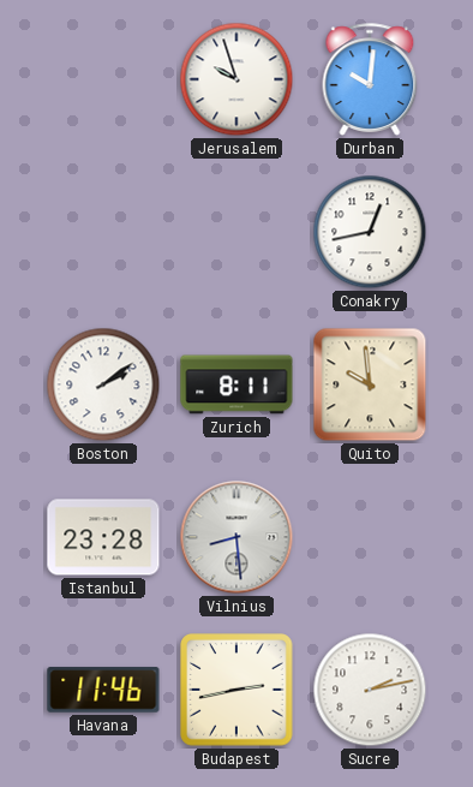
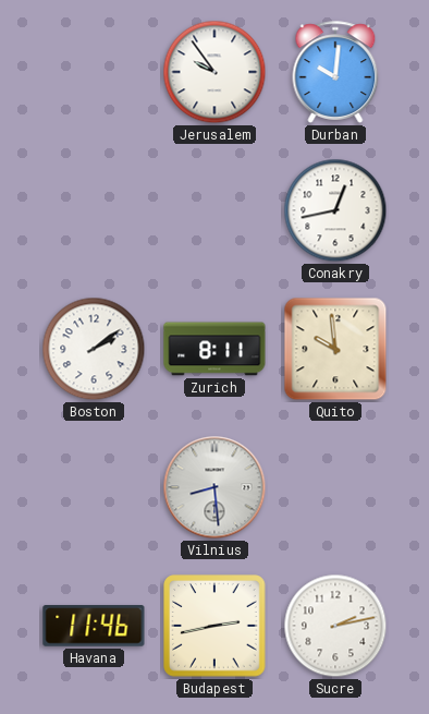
Jerusalem: 9:57 -> 9:54 (214, 72)
Istanbul: 23:28 -> none (103, 537)
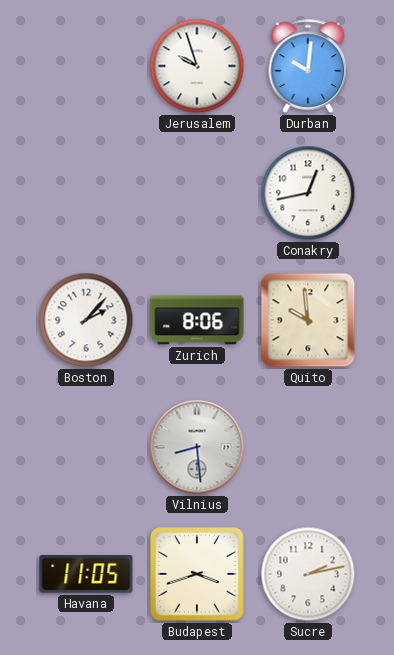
Jerusalem: 9:54 -> 9:57 (197, 66)
Boston: 2:09 -> 2:07 (86, 320)
Zurich: 8:11 -> 8:06 (197, 320)
Havana: 11:46 -> 11:05 (86, 574)
Budapest: 2:43 -> 3:42 (197, 574)
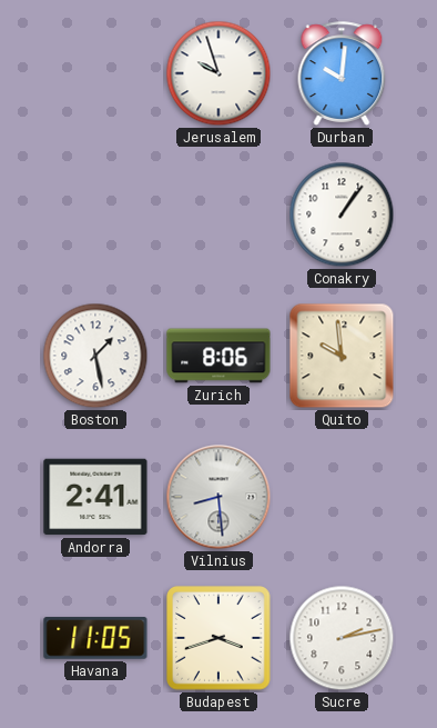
Conakry: 12:43 -> 1:06 (342, 215)
Boston: 2:07 -> 1:28 (95, 356)
Andorra: none -> 2:41 (95, 497)
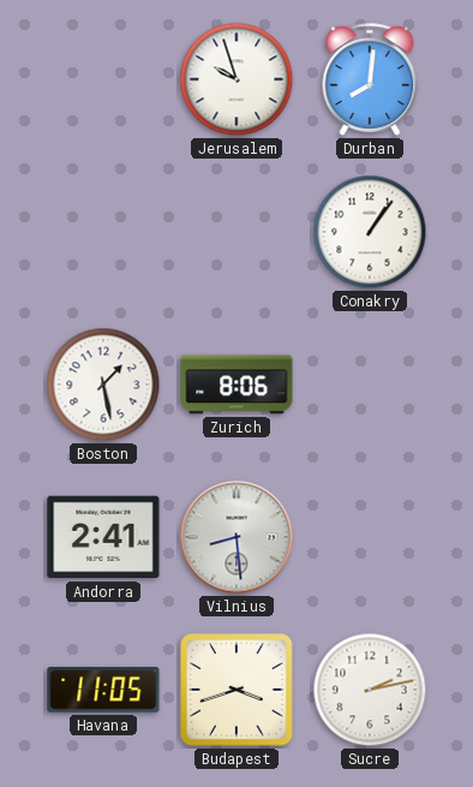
Durban: 10:01 -> 8:01 (370, 79)
Quito: 9:59 -> none (342, 356)
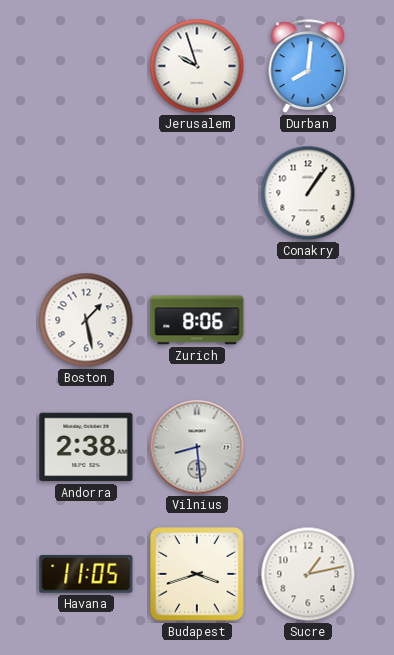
Andorra: 2:41 -> 2:38 (86, 447)
Sucre: 2:13 -> 1:13 (308, 574)
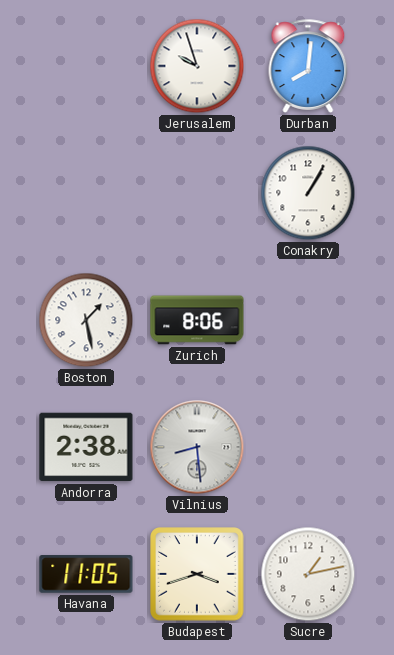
Conakry: 1:06 -> 1:05 (308, 193)
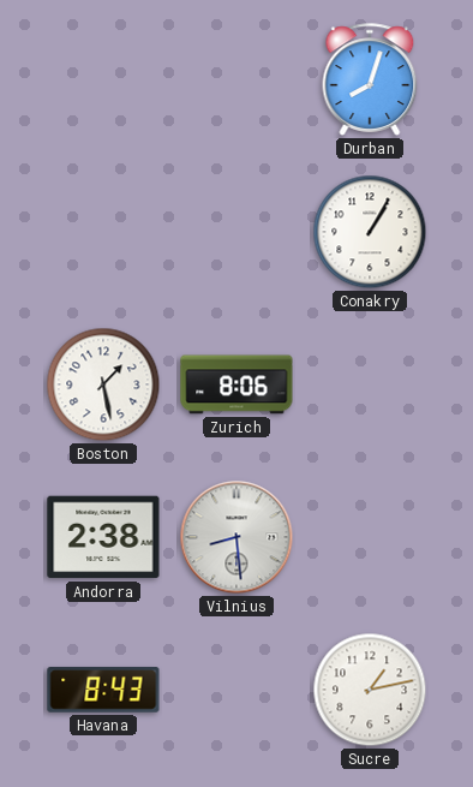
Jerusalem: 9:57 -> none (197, 66)
Durban: 8:01 -> 8:03 (370, 79)
Havana: 11:05 -> 8:43 (103, 690)
Budapest: 3:42 -> none (197, 574)
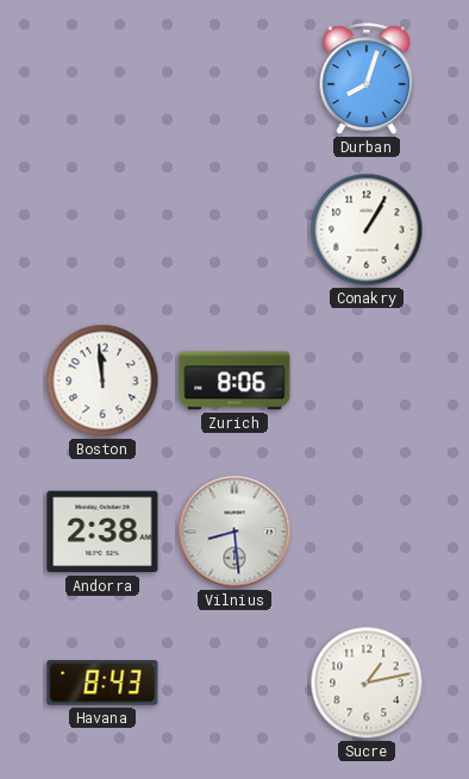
Boston: 1:28 -> 11:59 (102, 381)
